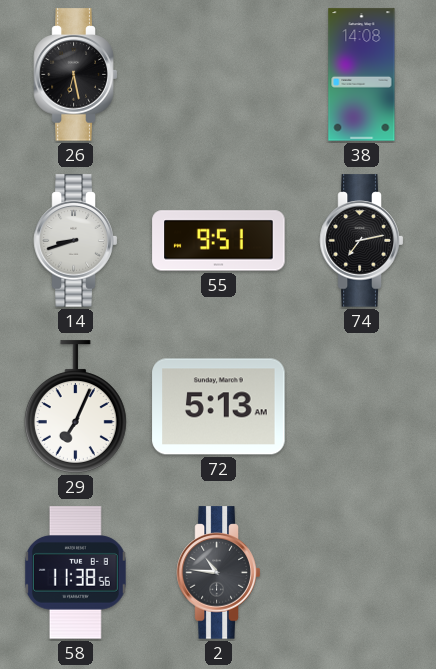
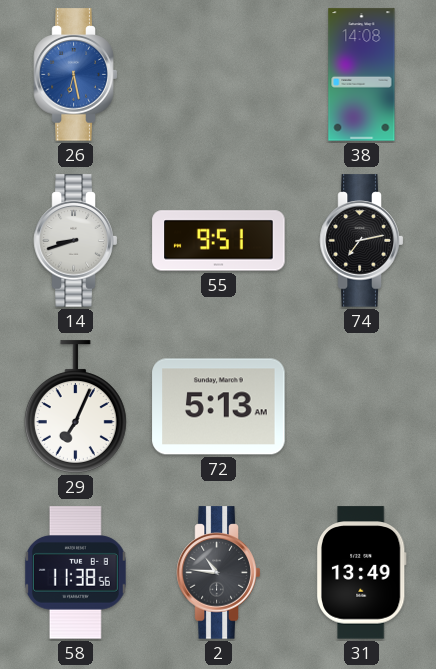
26 dial: black -> blue (76, 75)
31: none -> 13:49 (361, 573)
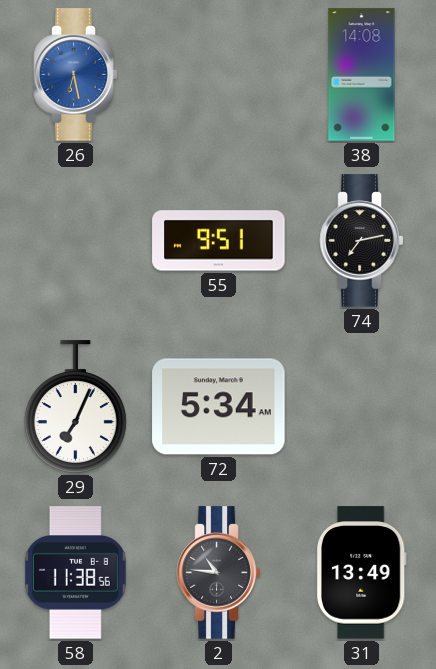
14: 8:42 -> none (76, 241)
72: 5:13 -> 5:34 (219, 407)
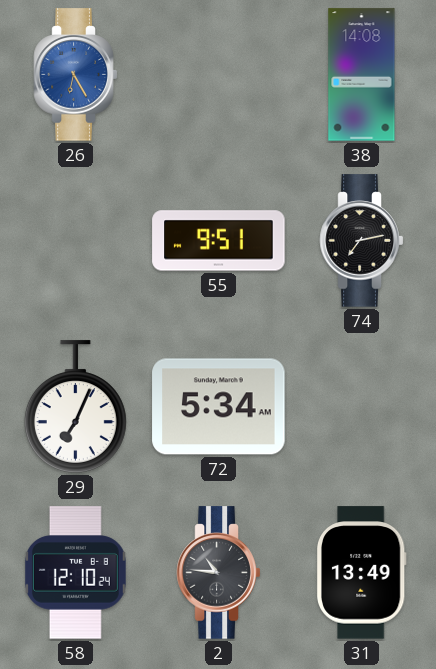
26: 6:28 -> 6:25 (76, 75)
58: 11:38 -> 12:10 (75, 573)
